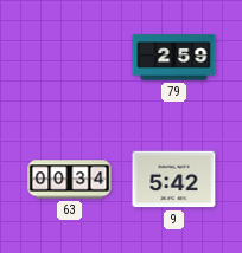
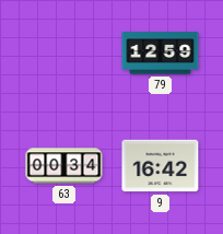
79: 2:59 -> 12:59 (161, 54)
9: 5:42 -> 16:42 (161, 166)
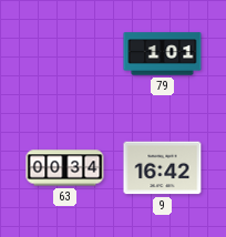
79: 12:59 -> 1:01 (163, 54)
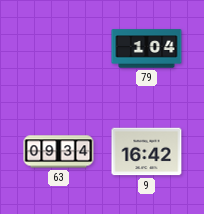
79: 1:01 -> 1:04 (147, 49)
63: 00:34 -> 09:34 (59, 152)
